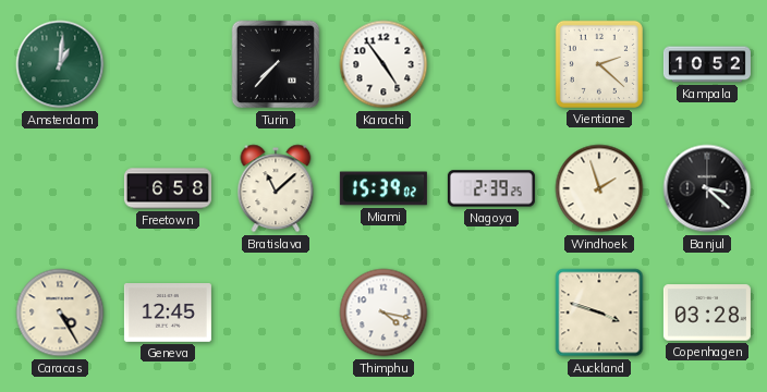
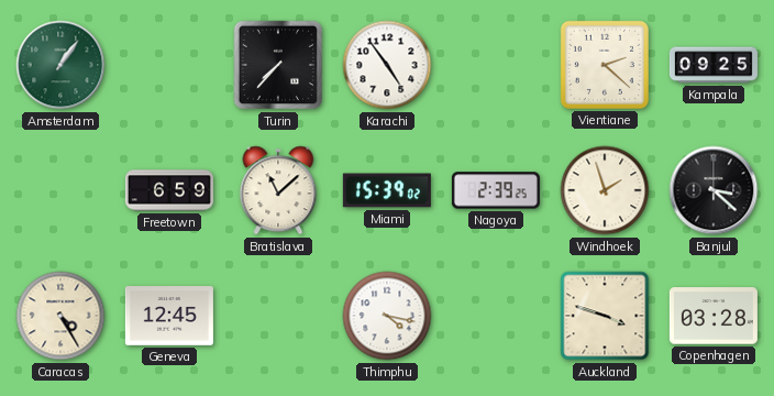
Amsterdam: 1:01 -> 1:06 (60, 65)
Kampala: 10:52 -> 09:25 (714, 65)
Freetown: 6:58 -> 6:59 (169, 190)
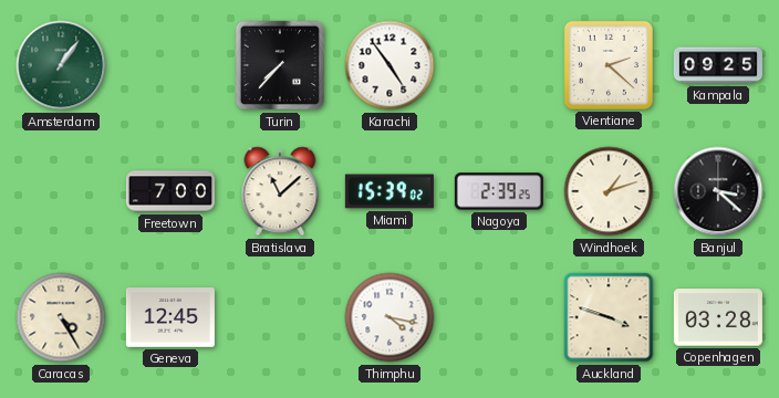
Freetown: 6:59 -> 7:00 (170, 191)
Windhoek: 1:57 -> 1:12 (609, 191)
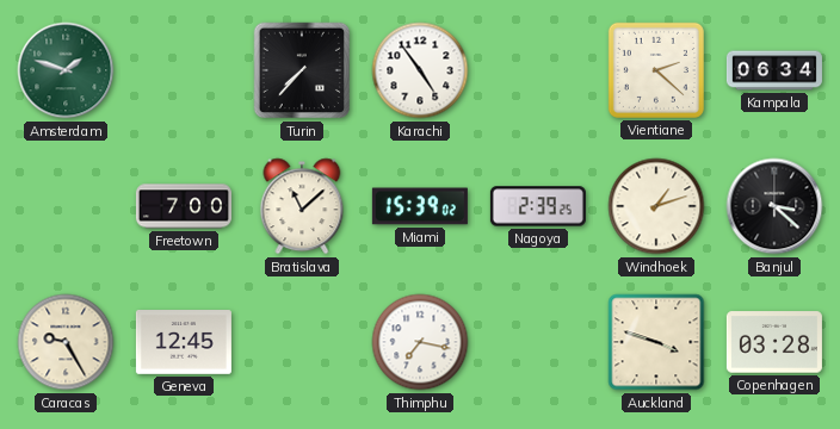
Amsterdam: 1:06 -> 1:48 (66, 70)
Kampala: 09:25 -> 06:34 (774, 70)
Caracas: 4:25 -> 9:25 (66, 342)
Thimphu: 4:17 -> 7:17 (420, 342)
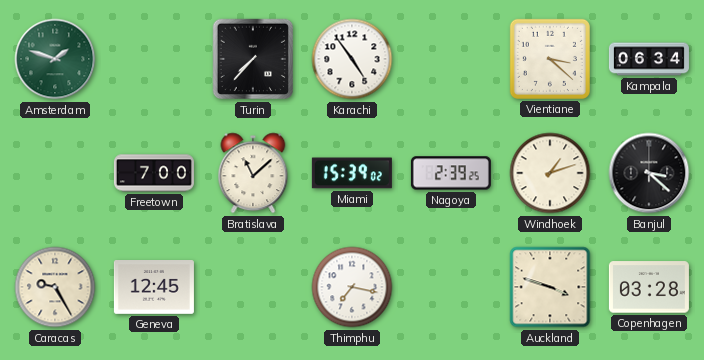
Vientiane: 2:22 -> 3:22 (550, 59)
